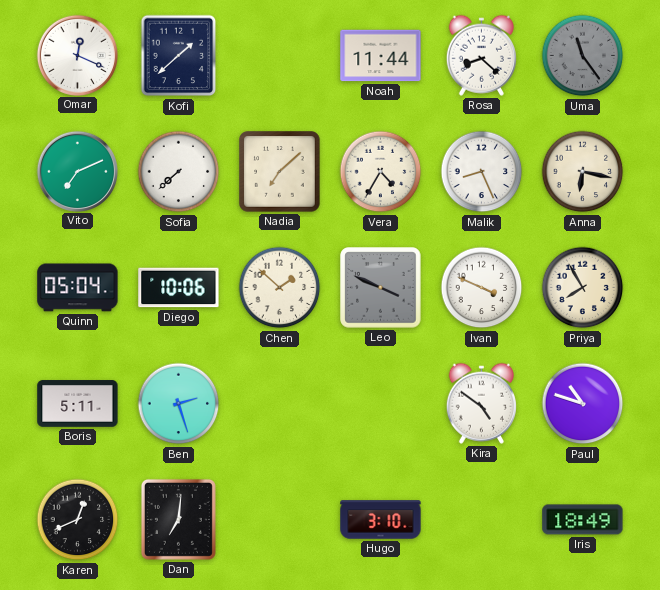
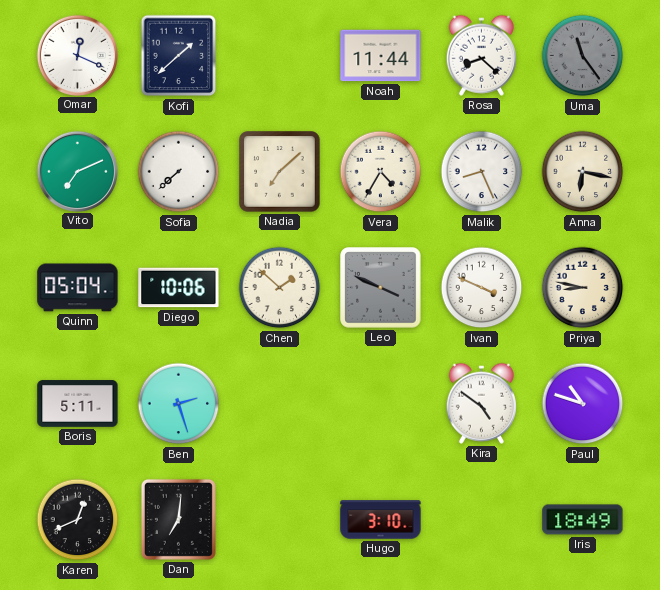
Priya: 7:55 -> 8:47 (583, 288)
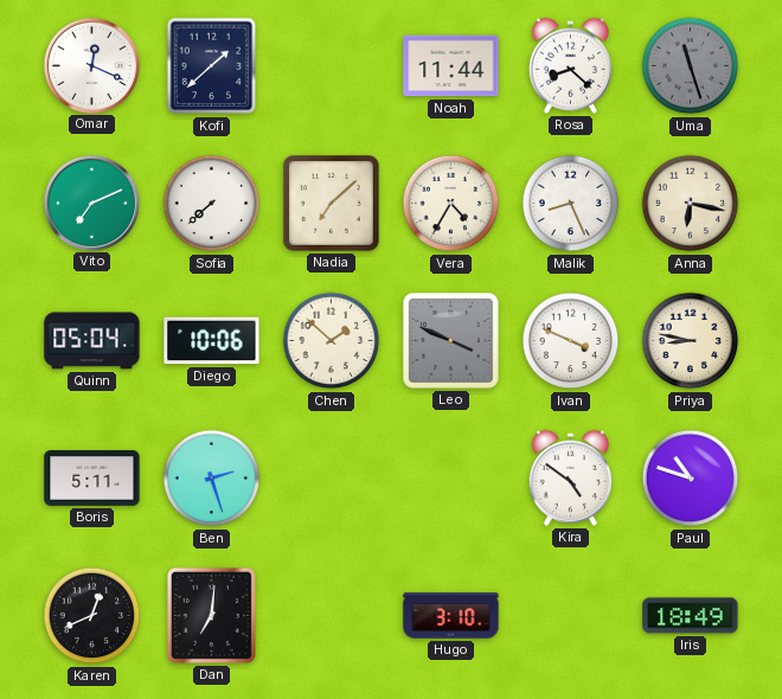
Uma: 11:24 -> 11:27 (691, 66)
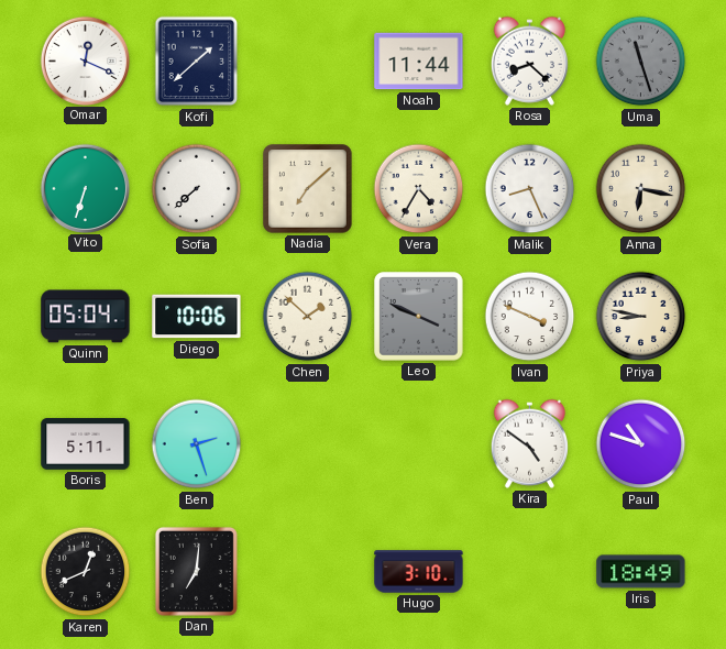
Vito: 7:11 -> 6:33 (85, 188)
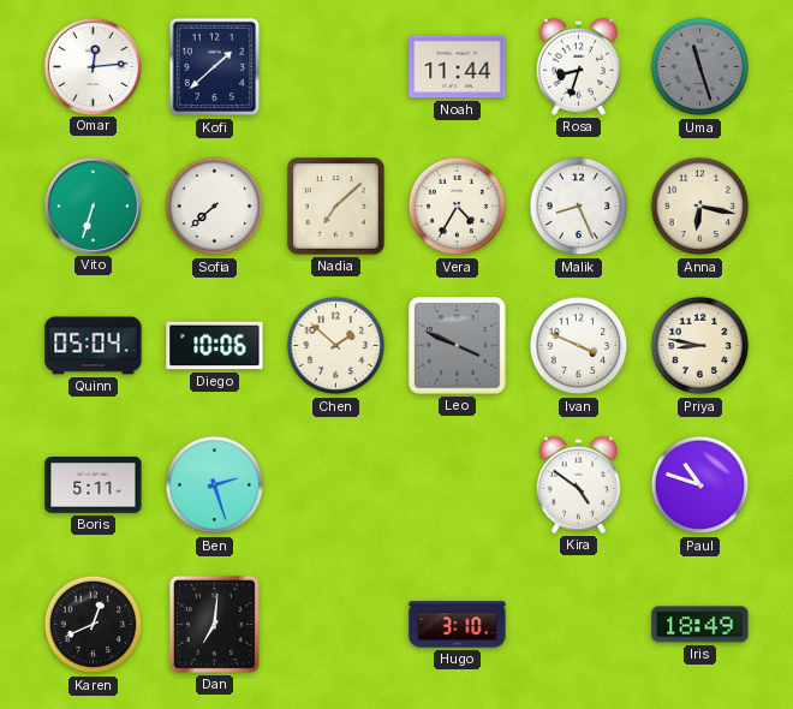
Omar: 12:19 -> 12:14 (93, 66)
Rosa: 8:22 -> 8:33 (578, 66)
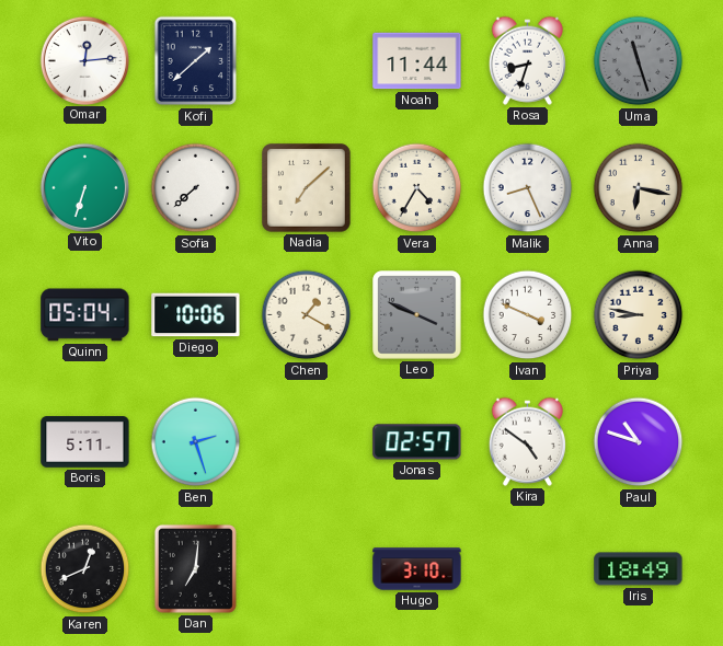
Chen: 1:52 -> 1:20 (307, 315)
Jonas: none -> 02:57 (417, 442)
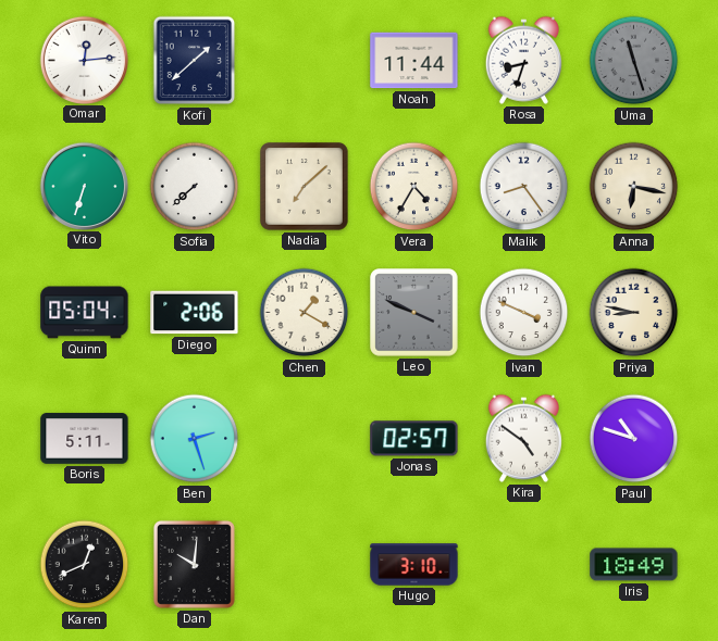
Malik: 8:26 -> 8:24 (524, 187)
Diego: 10:06 -> 2:06 (195, 313)
Dan: 7:01 -> 10:01 (194, 564)
